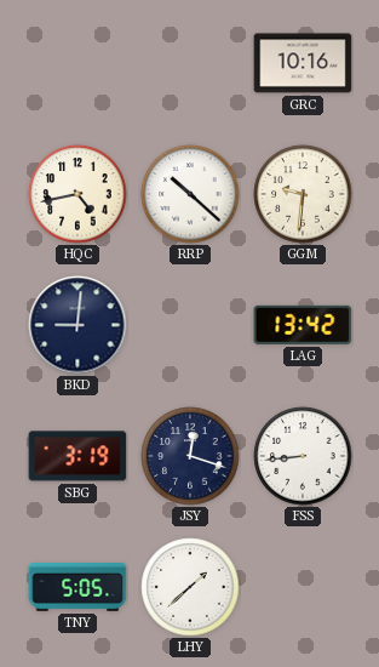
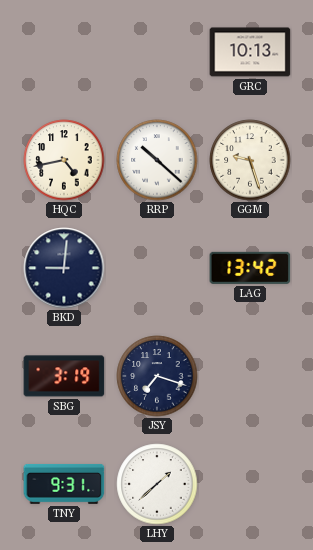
GRC: 10:16 -> 10:13 (250, 52)
GGM: 9:31 -> 9:27 (250, 160)
JSY: 12:18 -> 7:18 (157, 376)
FSS: 8:44 -> none (303, 456)
TNY: 5:05 -> 9:31 (64, 484)
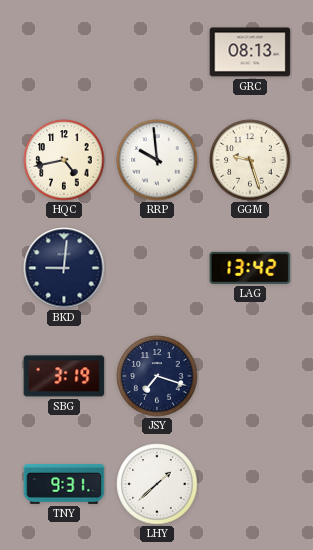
GRC: 10:13 -> 08:13 (250, 52)
RRP: 10:22 -> 9:59 (157, 160)
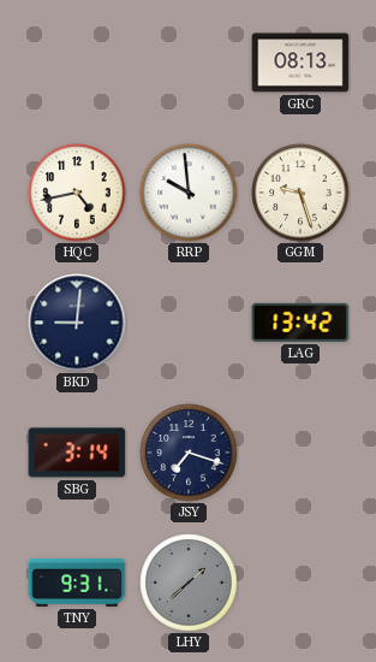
SBG: 3:19 -> 3:14 (77, 453)
LHY dial: white -> grey (189, 583)
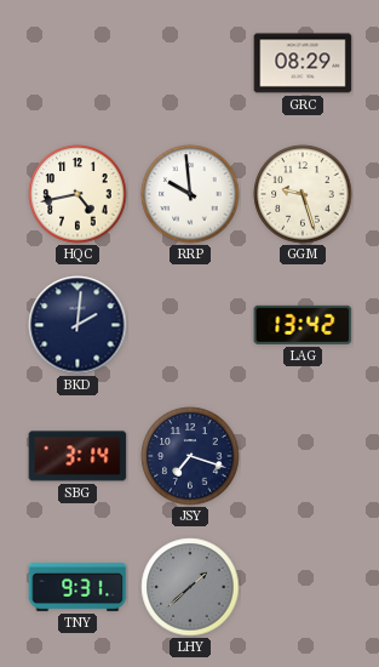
GRC: 08:13 -> 08:29 (303, 63)
BKD: 9:01 -> 2:01 (77, 325)
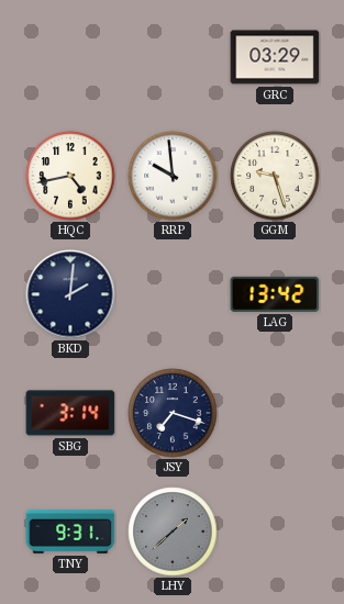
GRC: 08:29 -> 03:29 (275, 57)
